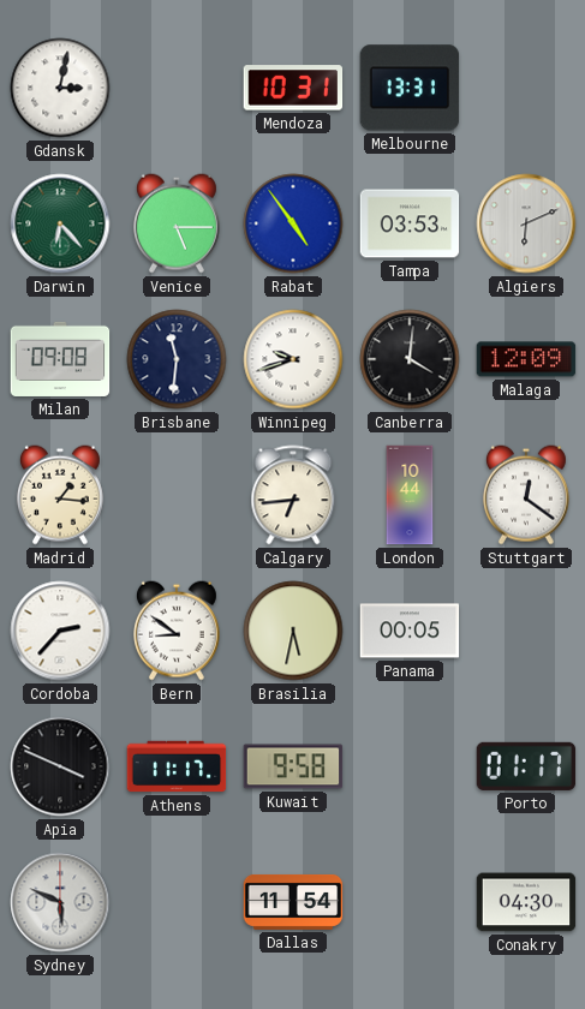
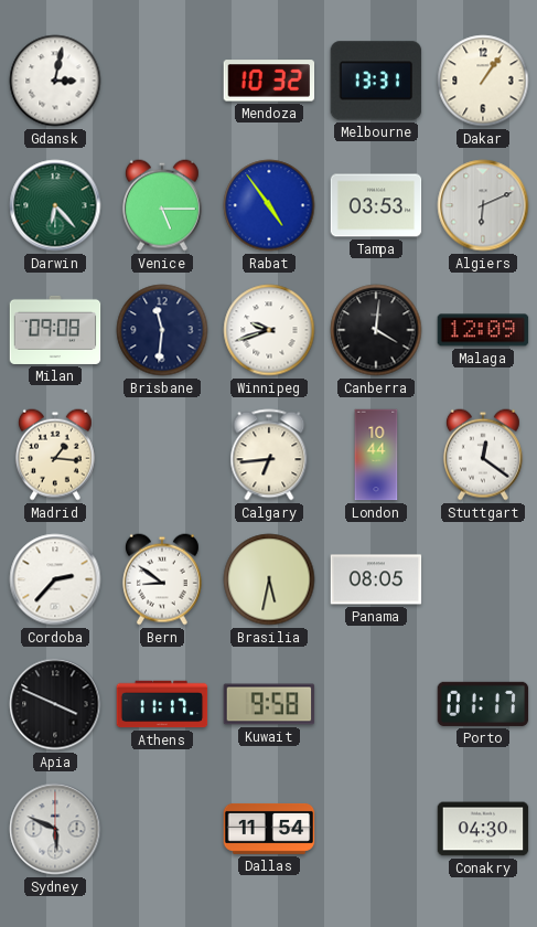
Mendoza: 10:31 -> 10:32 (269, 81)
Dakar: none -> 1:06 (483, 81)
Panama: 00:05 -> 08:05 (376, 579)
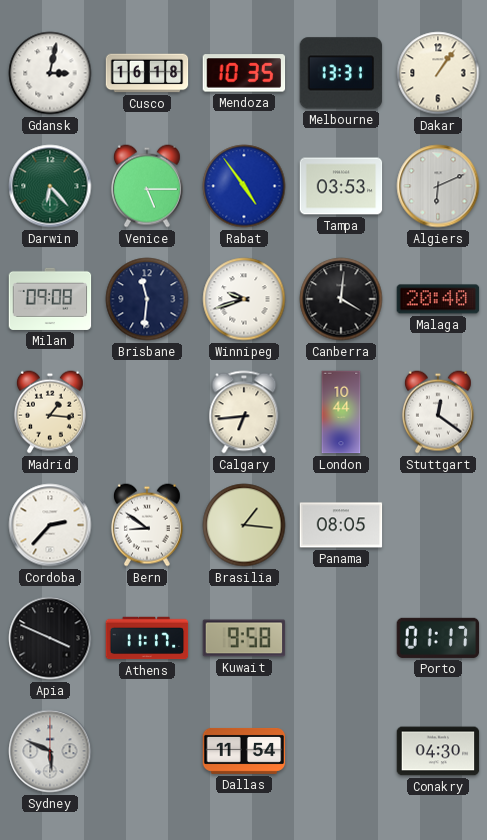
Cusco: none -> 16:18 (147, 73)
Mendoza: 10:32 -> 10:35 (244, 73)
Malaga: 12:09 -> 20:40 (438, 299)
Brasilia: 5:32 -> 1:16 (244, 525)
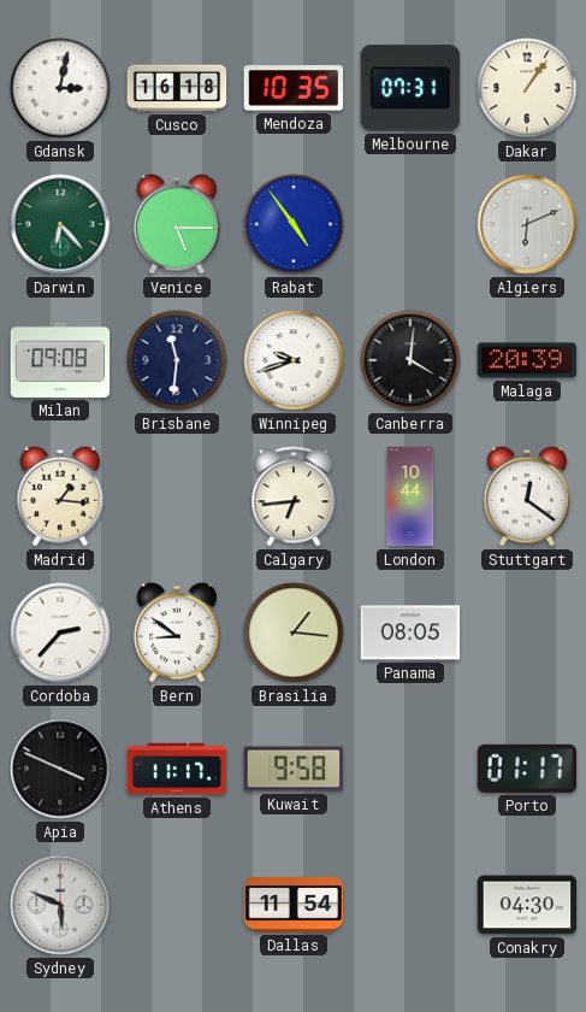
Melbourne: 13:31 -> 07:31 (410, 88)
Tampa: 03:53 -> none (341, 186)
Malaga: 20:40 -> 20:39 (527, 360)
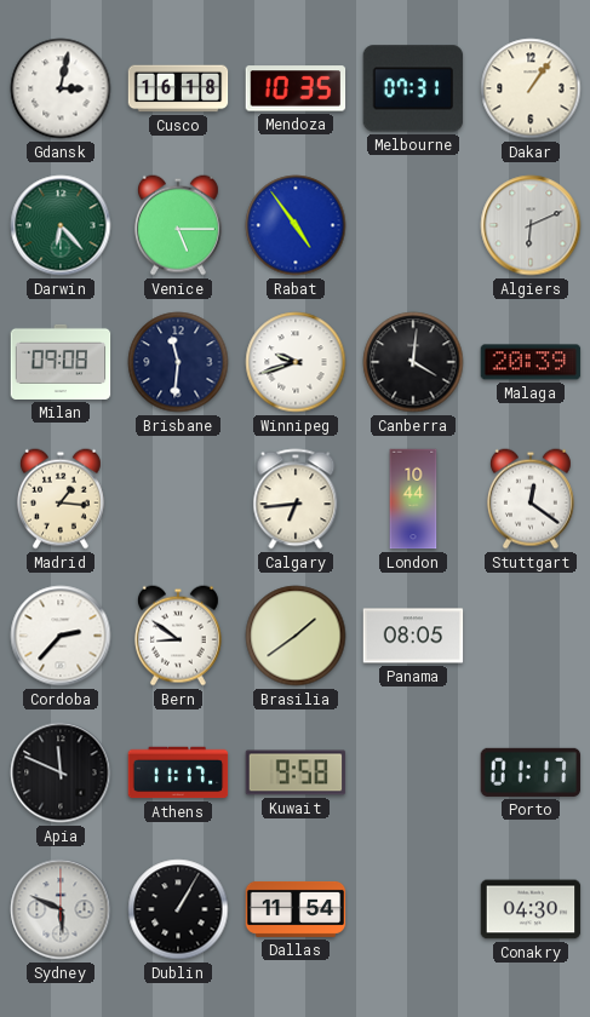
Brasilia: 1:16 -> 1:39 (296, 636)
Apia: 3:49 -> 11:49 (61, 772)
Dublin: none -> 1:05 (178, 909)
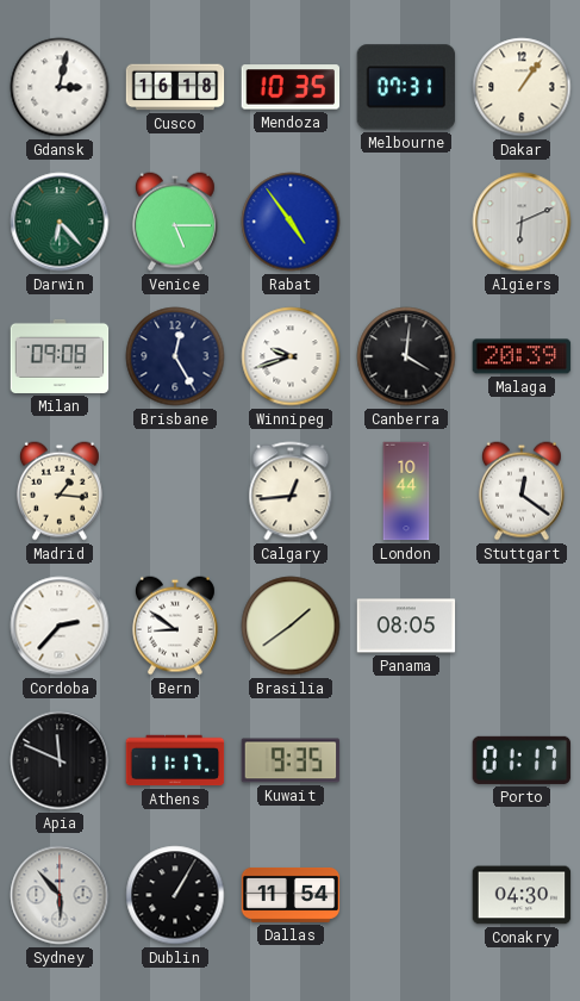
Brisbane: 11:31 -> 12:25 (175, 356)
Calgary: 6:44 -> 12:44 (291, 491)
Kuwait: 9:58 -> 9:35 (291, 760)
Sydney: 5:49 -> 5:53 (60, 895)
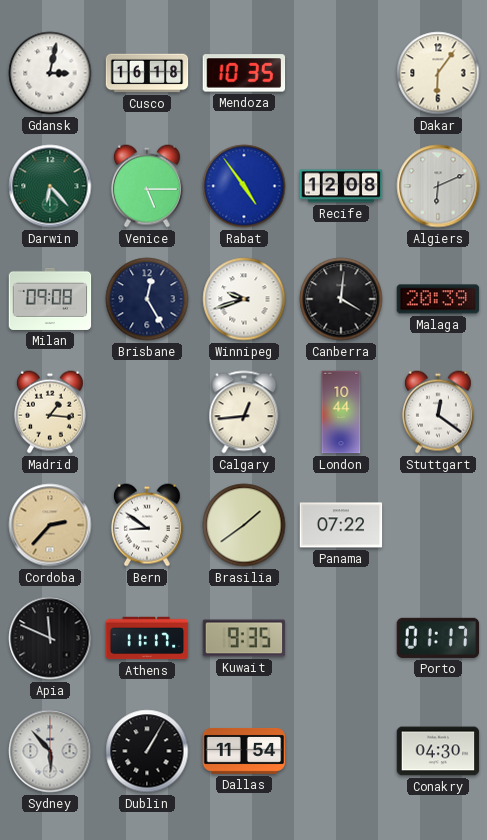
Melbourne: 07:31 -> none (406, 87)
Dakar: 1:06 -> 6:06 (438, 73)
Recife: none -> 12:08 (341, 186)
Cordoba dial: white -> champagne (50, 525)
Panama: 08:05 -> 07:22 (341, 525)
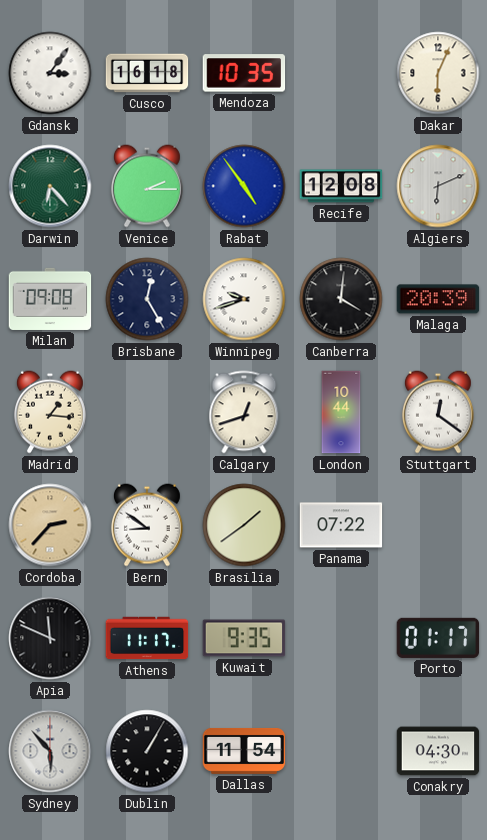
Gdansk: 3:02 -> 3:06 (50, 73)
Dakar: 6:06 -> 6:04 (438, 73)
Venice: 5:15 -> 2:15 (147, 186)
Calgary: 12:44 -> 12:42 (244, 412)
